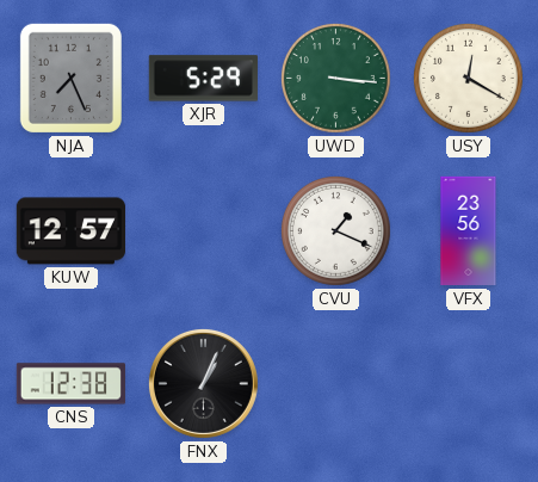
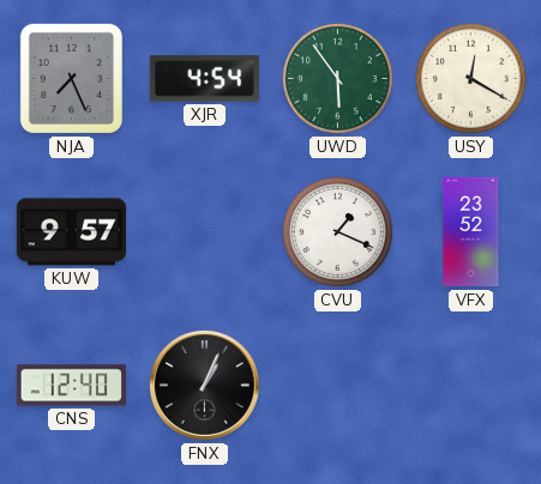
XJR: 5:29 -> 4:54 (204, 79)
UWD: 3:16 -> 5:54 (337, 78)
KUW: 12:57 -> 9:57 (71, 232)
VFX: 23:56 -> 23:52 (471, 232)
CNS: 12:38 -> 12:40 (71, 386)
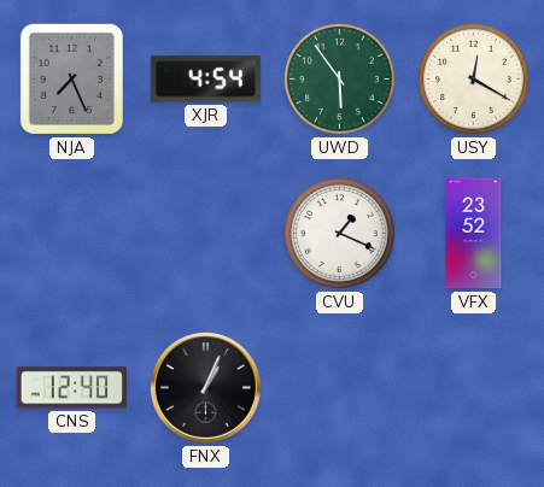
KUW: 9:57 -> none (71, 232)
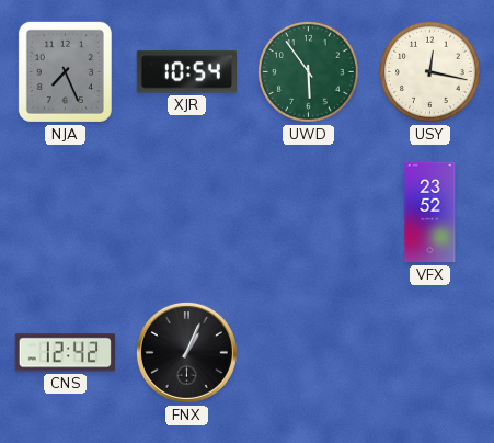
XJR: 4:54 -> 10:54 (186, 72)
USY: 12:20 -> 12:17 (429, 71)
CVU: 1:19 -> none (339, 233)
CNS: 12:40 -> 12:42 (65, 353)
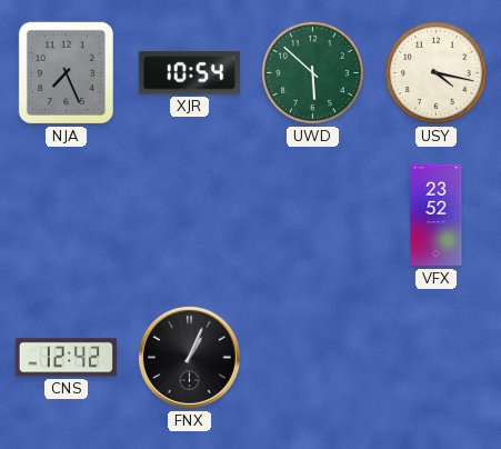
UWD: 5:54 -> 5:52 (312, 72)
USY: 12:17 -> 4:17 (435, 72)
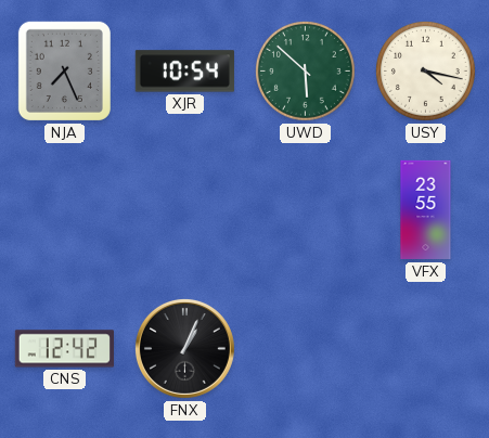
VFX: 23:52 -> 23:55 (426, 210)
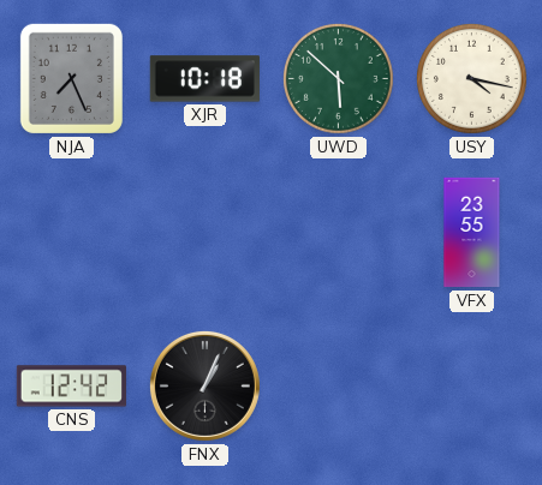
XJR: 10:54 -> 10:18 (204, 79)
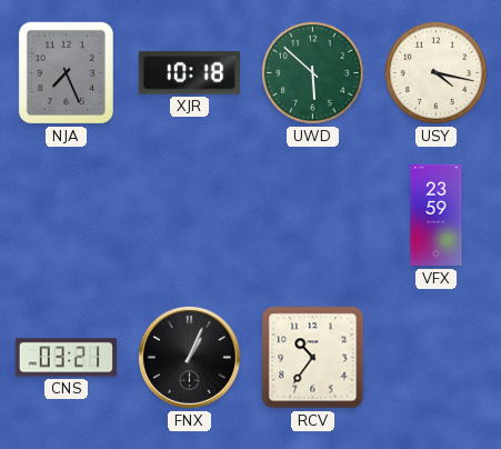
VFX: 23:55 -> 23:59 (437, 216)
CNS: 12:42 -> 03:21 (66, 358)
RCV: none -> 10:36 (313, 358)
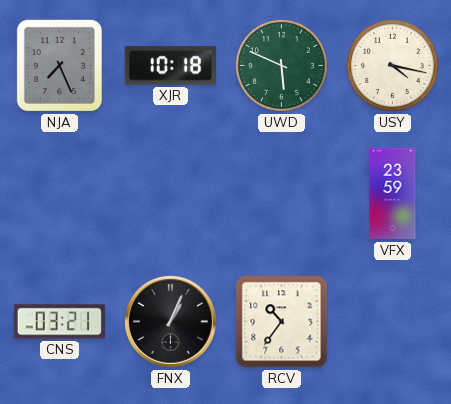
UWD: 5:52 -> 5:49 (281, 65)
